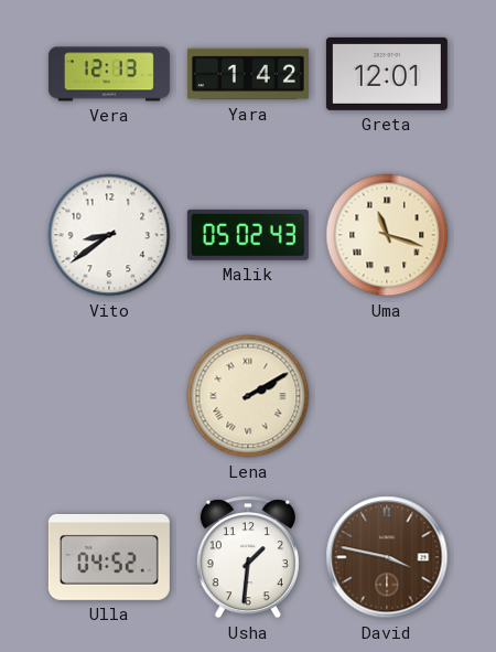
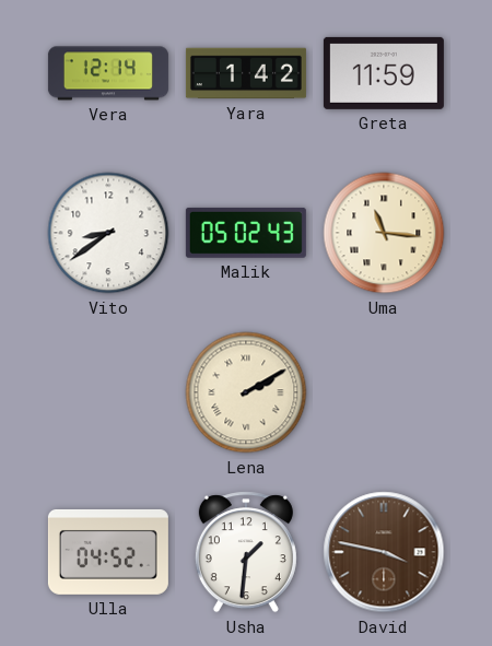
Vera: 12:13 -> 12:14 (108, 73)
Greta: 12:01 -> 11:59 (384, 73)
Uma: 11:18 -> 11:16 (384, 233)
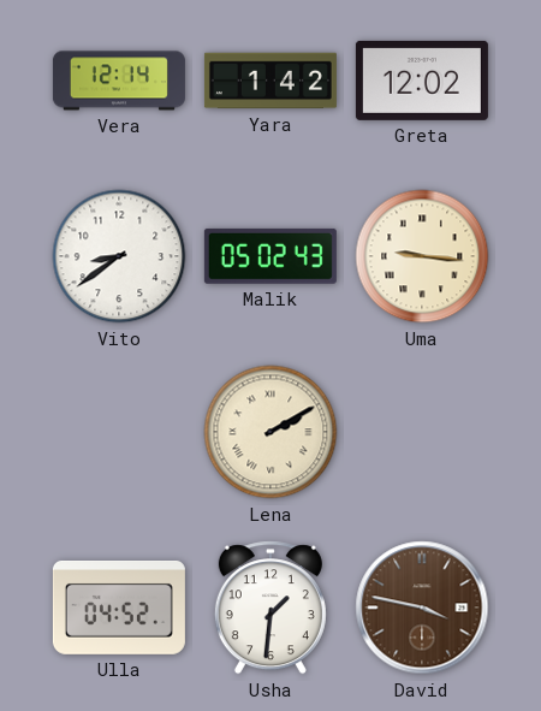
Greta: 11:59 -> 12:02 (422, 81)
Uma: 11:16 -> 9:16 (422, 256)
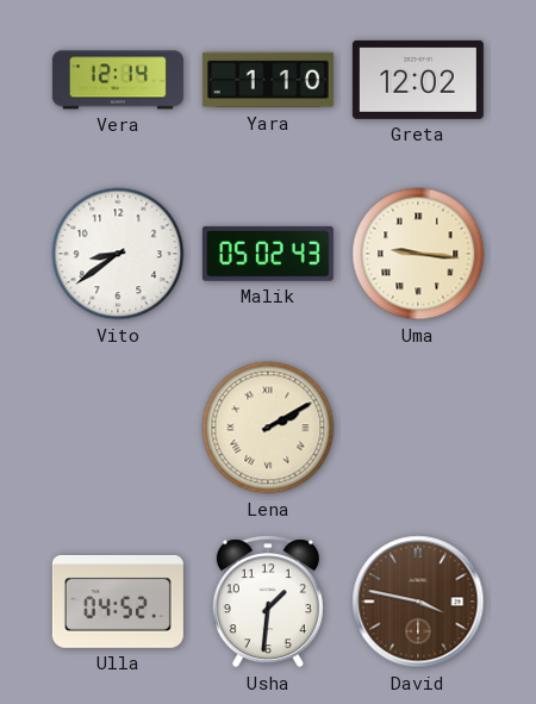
Yara: 1:42 -> 1:10 (268, 80)
